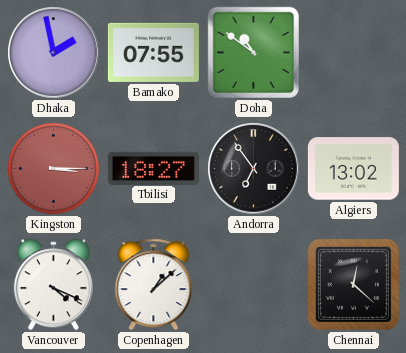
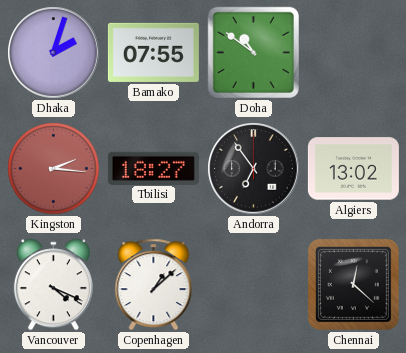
Dhaka: 1:58 -> 2:03 (54, 53)
Kingston: 3:15 -> 2:16 (54, 169)
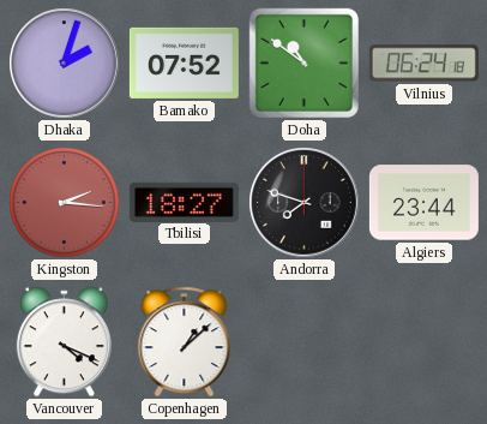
Bamako: 07:55 -> 07:52 (184, 62)
Vilnius: none -> 06:24 (423, 64)
Andorra: 6:54 -> 7:48 (305, 203)
Algiers: 13:02 -> 23:44 (423, 203)
Chennai: 12:22 -> none (353, 284)
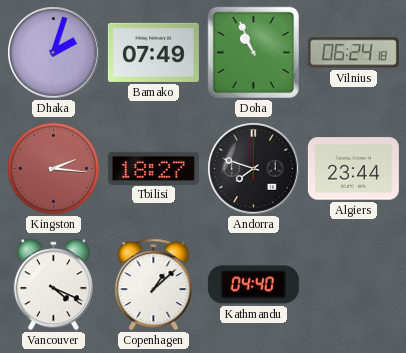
Bamako: 07:52 -> 07:49 (153, 52)
Doha: 10:51 -> 10:56 (253, 52)
Kathmandu: none -> 04:40 (253, 285)
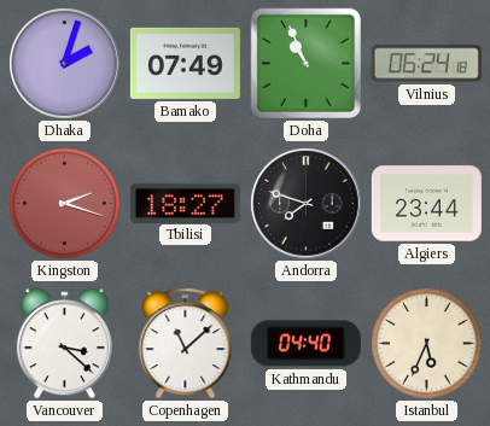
Kingston: 2:16 -> 2:18 (65, 204)
Vancouver: 4:19 -> 3:22 (64, 344)
Copenhagen: 1:08 -> 11:08 (186, 344)
Istanbul: none -> 5:34 (427, 344)
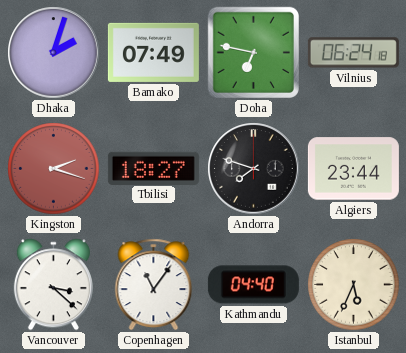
Doha: 10:56 -> 6:47 (253, 52)
Copenhagen: 11:08 -> 11:06 (154, 285)
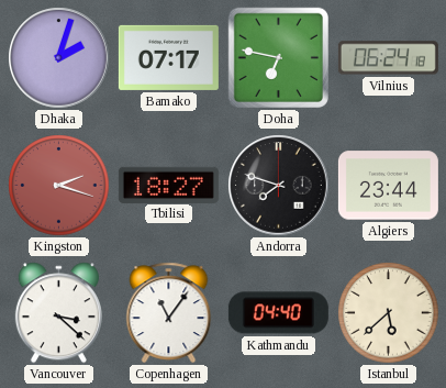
Bamako: 07:49 -> 07:17 (168, 57)
Istanbul: 5:34 -> 5:38 (389, 313)
